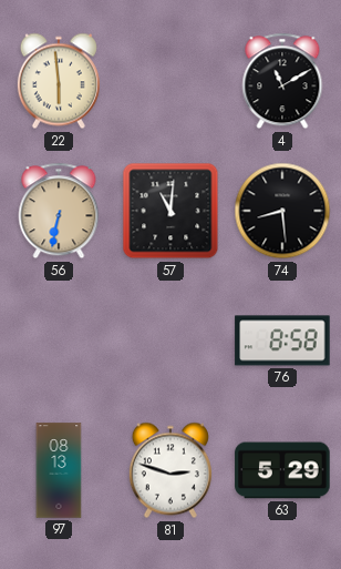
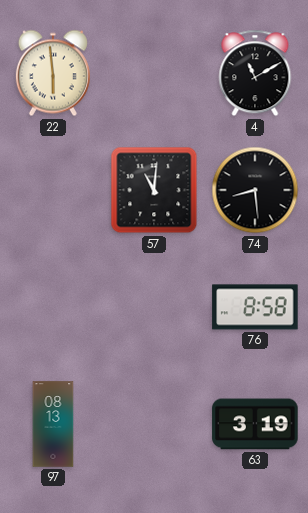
56: 6:32 -> none (59, 211)
81: 2:48 -> none (170, 470)
63: 5:29 -> 3:19 (255, 424)
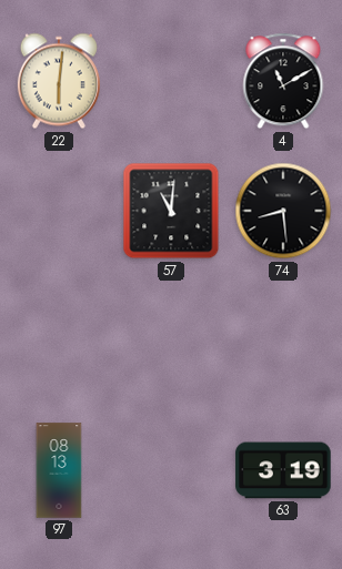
22: 5:59 -> 6:01 (59, 81)
76: 8:58 -> none (255, 307)
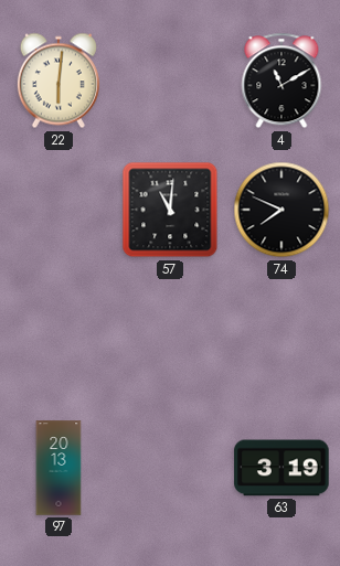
74: 8:29 -> 7:49 (281, 210)
97: 08:13 -> 20:13 (59, 468)
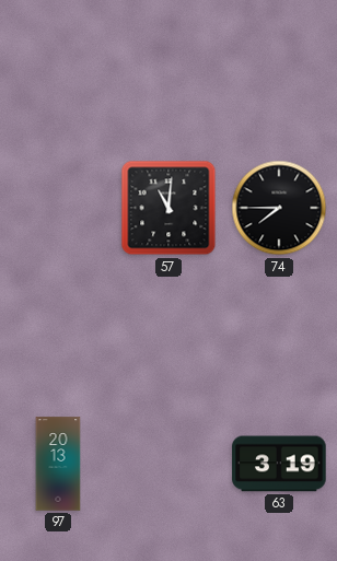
22: 6:01 -> none (59, 81)
4: 11:10 -> none (281, 81)
74: 7:49 -> 7:45 (279, 208)
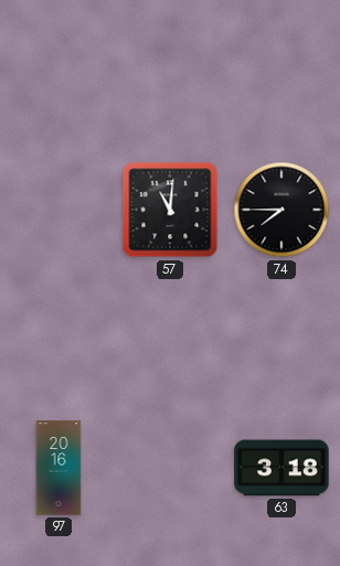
97: 20:13 -> 20:16 (59, 468)
63: 3:19 -> 3:18 (281, 468)
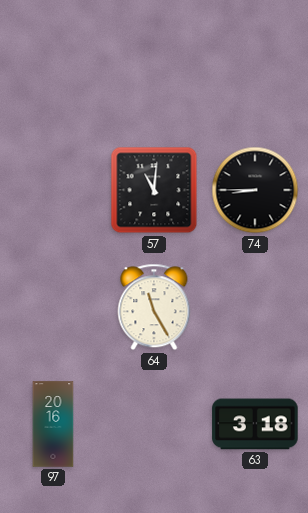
74: 7:45 -> 8:45 (255, 190)
64: none -> 11:25 (154, 307)
